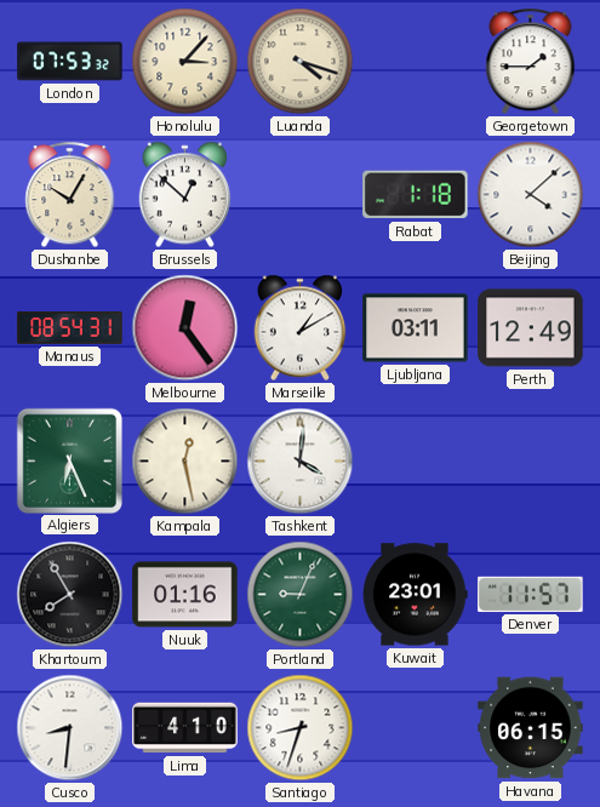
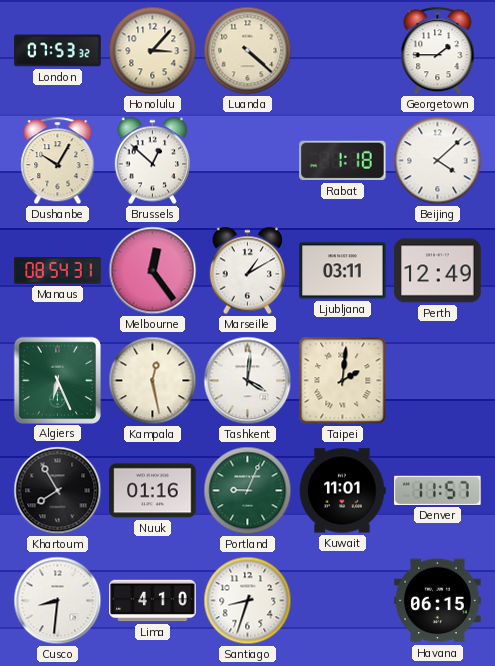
Luanda: 4:18 -> 4:22 (248, 51)
Taipei: none -> 2:01 (343, 381)
Kuwait: 23:01 -> 11:01 (343, 491)
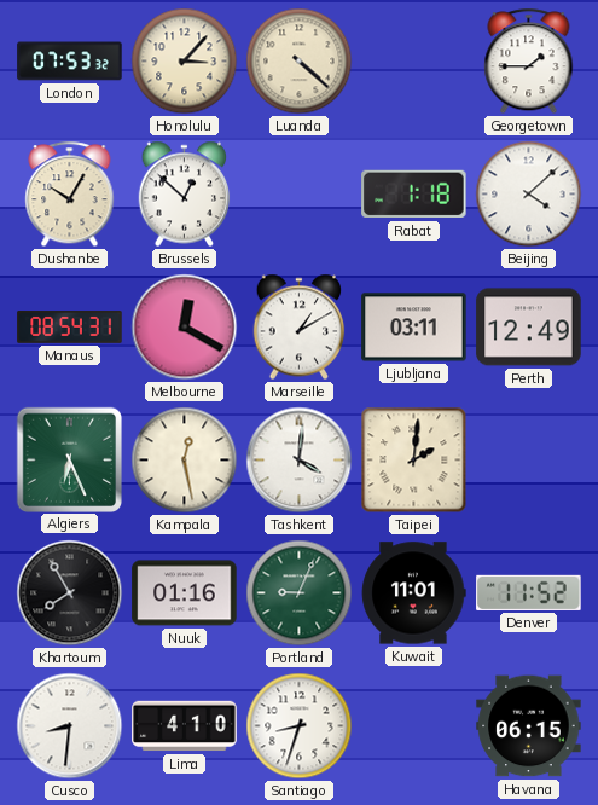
Melbourne: 12:24 -> 12:20 (185, 328)
Denver: 11:57 -> 11:52 (529, 592)
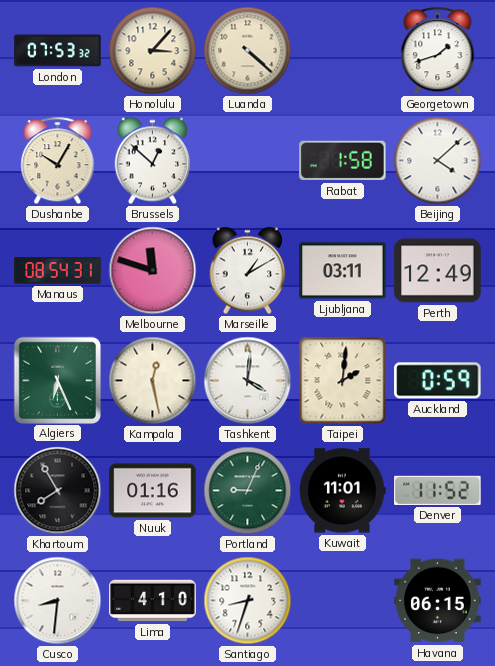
Georgetown: 1:45 -> 1:42 (438, 51)
Rabat: 1:18 -> 1:58 (343, 161)
Melbourne: 12:20 -> 11:48 (153, 271)
Auckland: none -> 0:59 (438, 381)
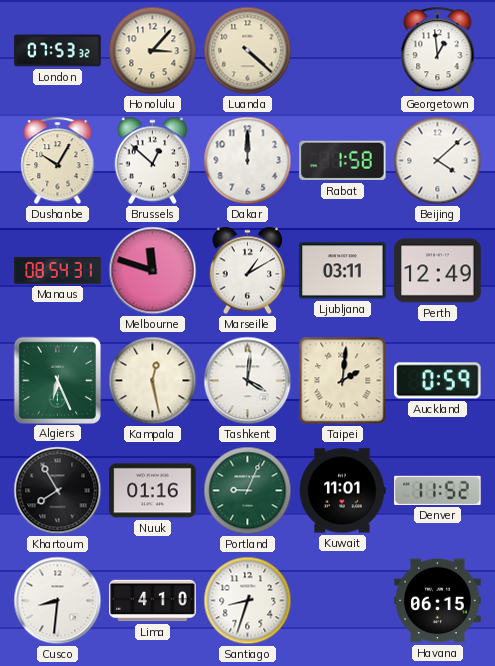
Georgetown: 1:42 -> 12:59 (438, 51)
Dakar: none -> 12:00 (248, 161)
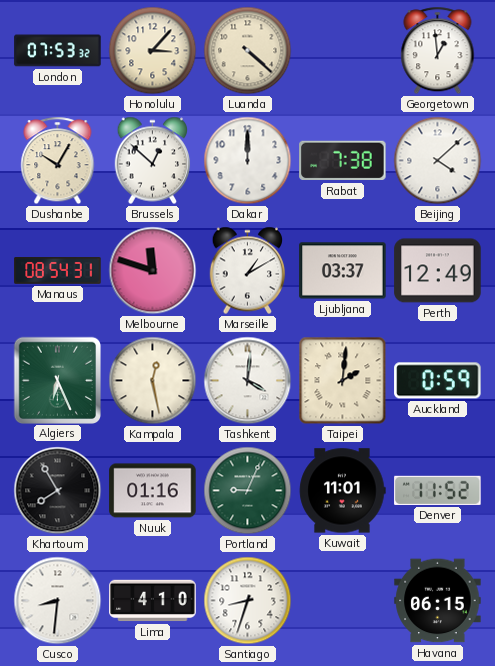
Rabat: 1:58 -> 7:38 (343, 161)
Ljubljana: 03:11 -> 03:37 (343, 271)
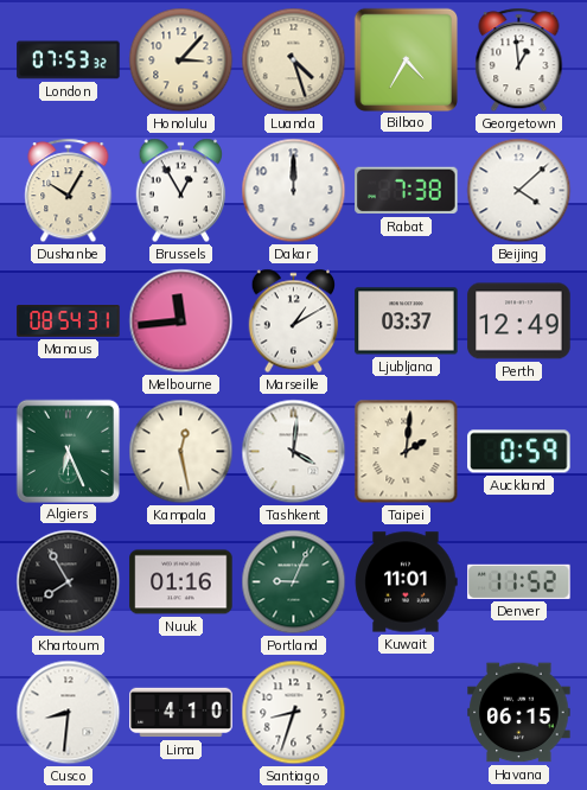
Luanda: 4:22 -> 4:27 (294, 60)
Bilbao: none -> 4:35 (406, 59)
Brussels: 12:52 -> 12:55 (181, 191)
Melbourne: 11:48 -> 11:44 (181, 321)
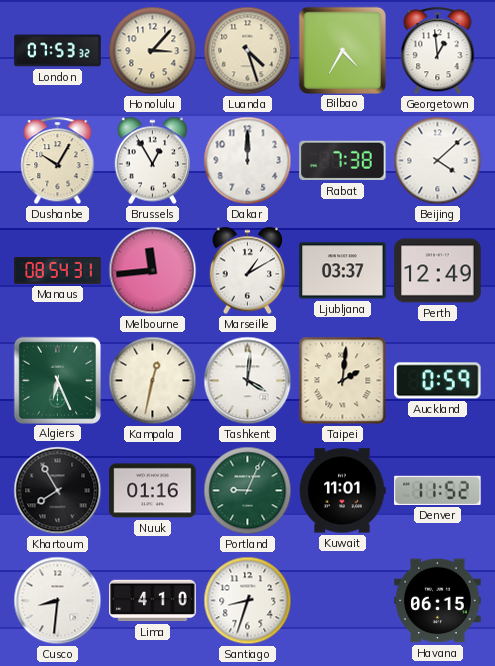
Kampala: 12:28 -> 12:32 (153, 381)
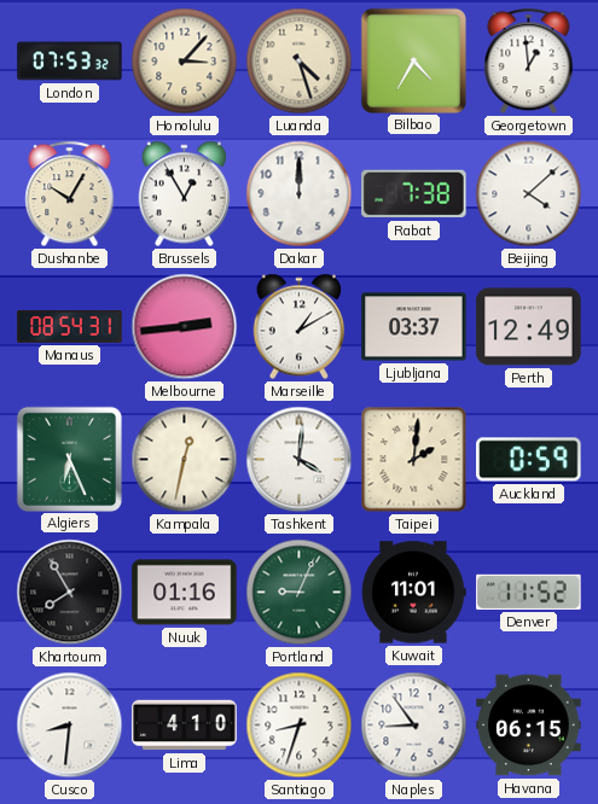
Melbourne: 11:44 -> 2:44 (185, 327)
Naples: none -> 8:54 (414, 726)
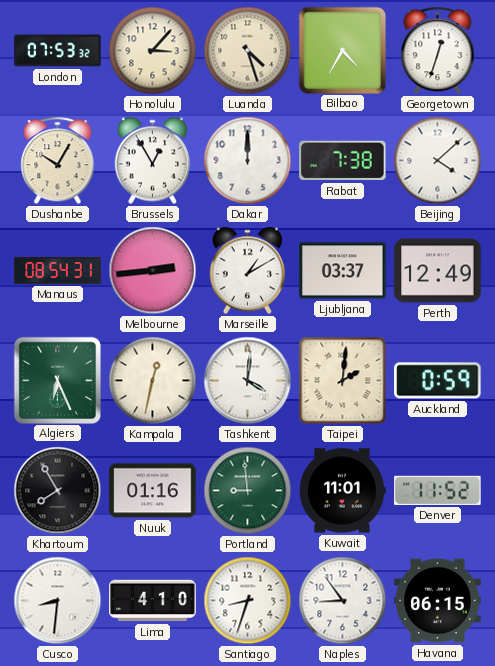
Georgetown: 12:59 -> 12:33 (438, 51)
Portland: 9:04 -> 8:59 (248, 491)
